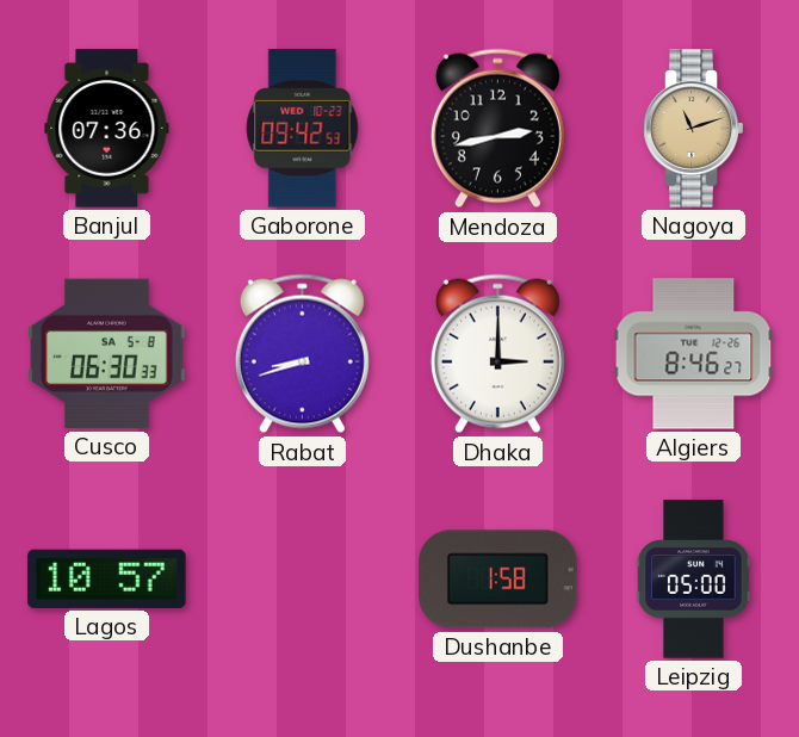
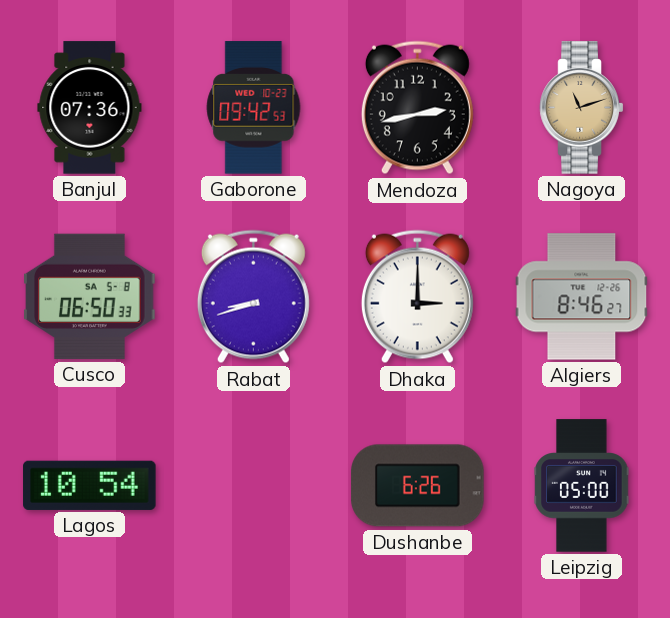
Cusco: 06:30 -> 06:50 (90, 296)
Lagos: 10:57 -> 10:54 (90, 485)
Dushanbe: 1:58 -> 6:26 (418, 486)
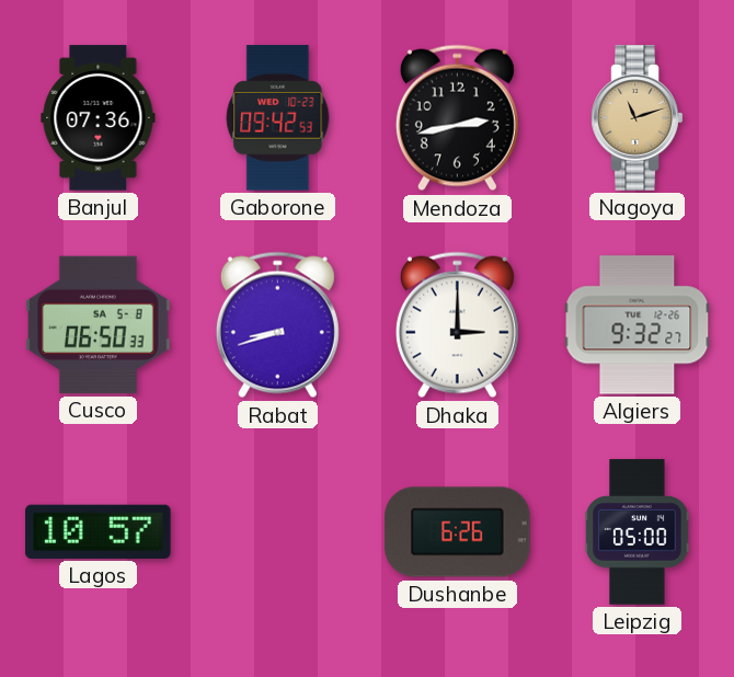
Algiers: 8:46 -> 9:32 (638, 325)
Lagos: 10:54 -> 10:57 (99, 531)
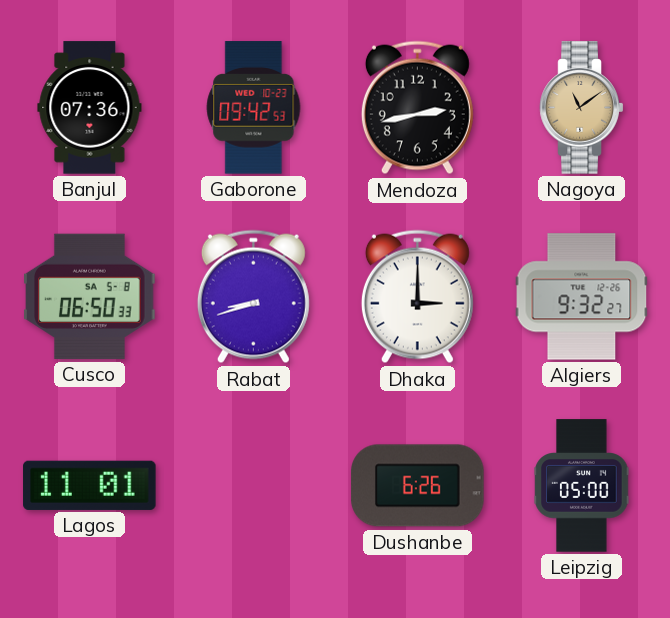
Nagoya: 11:12 -> 11:09 (582, 108)
Lagos: 10:57 -> 11:01 (90, 485)
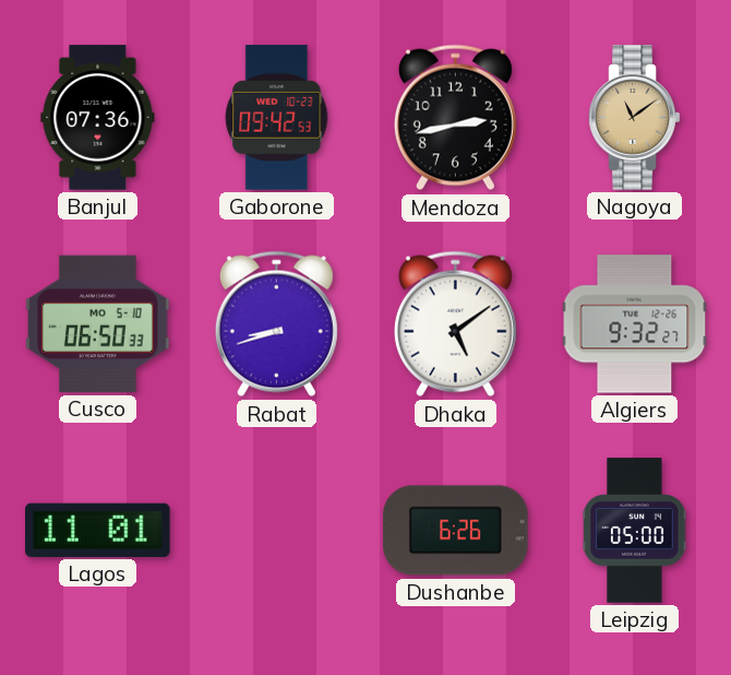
Cusco date: SA 5-8 -> MO 5-10 (98, 323)
Dhaka: 3:00 -> 5:09 (455, 324)
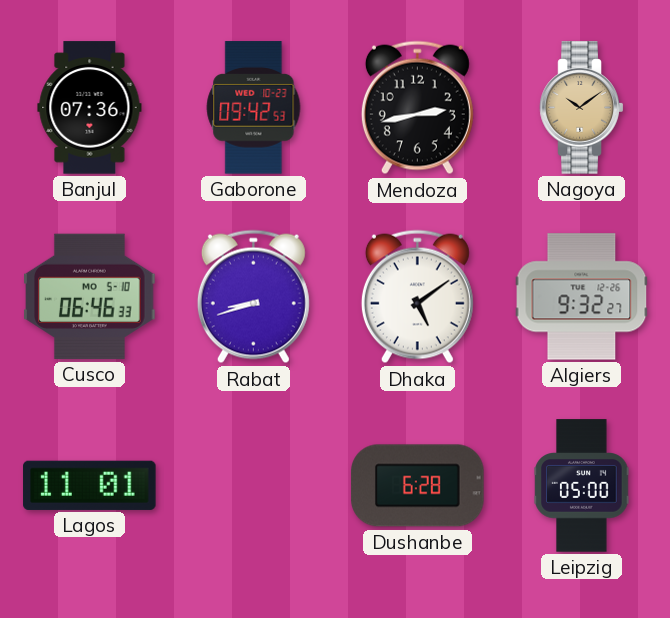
Nagoya: 11:09 -> 10:09 (582, 108)
Cusco: 06:50 -> 06:46 (90, 296)
Dushanbe: 6:26 -> 6:28 (418, 486)
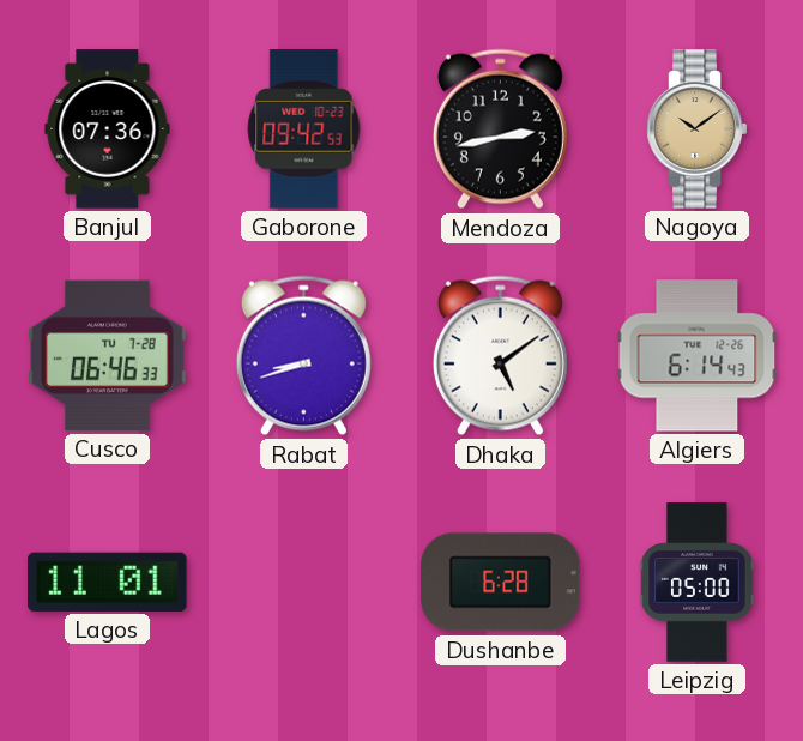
Cusco date: MO 5-10 -> TU 7-28 (108, 355)
Algiers: 9:32 -> 6:14 (698, 356)
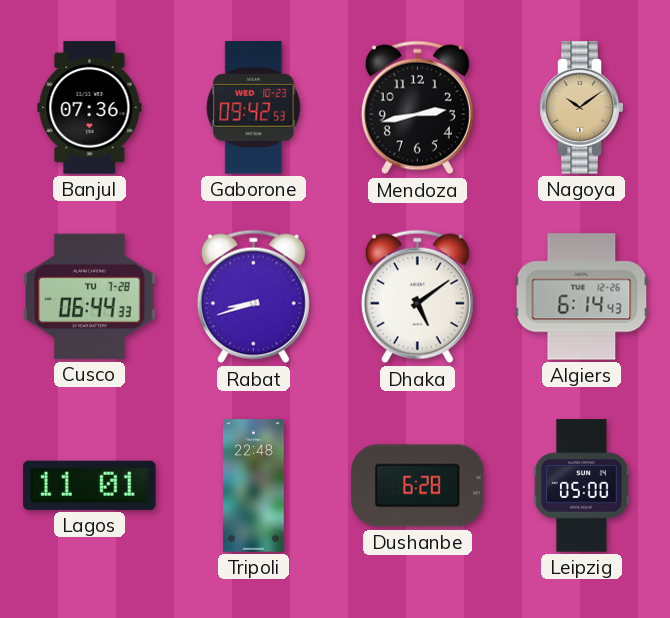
Cusco: 06:46 -> 06:44 (90, 296)
Tripoli: none -> 22:48 (254, 486)
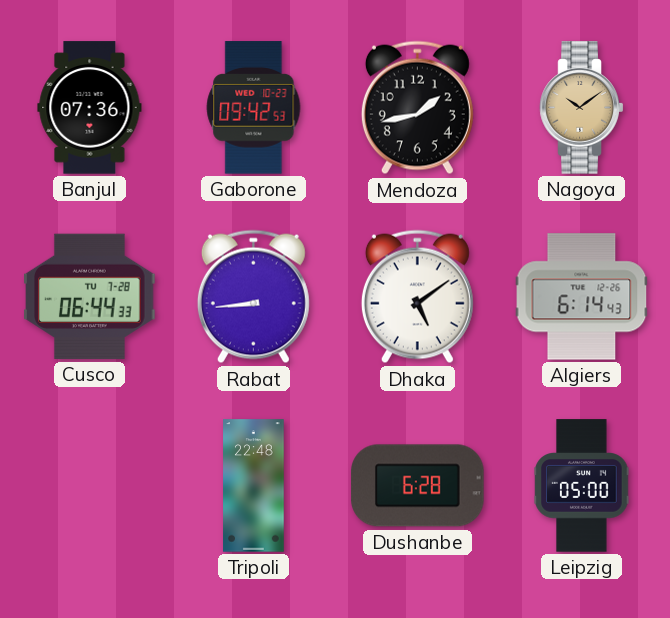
Mendoza: 2:43 -> 1:43 (417, 108)
Rabat: 8:42 -> 8:44 (253, 297)
Lagos: 11:01 -> none (90, 485)
